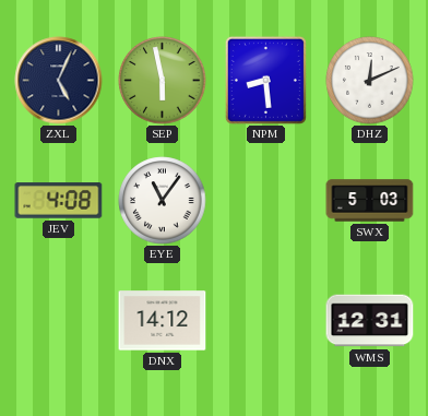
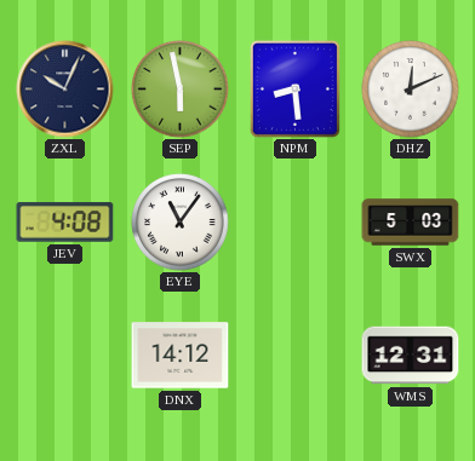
ZXL: 5:04 -> 10:04 (65, 90)
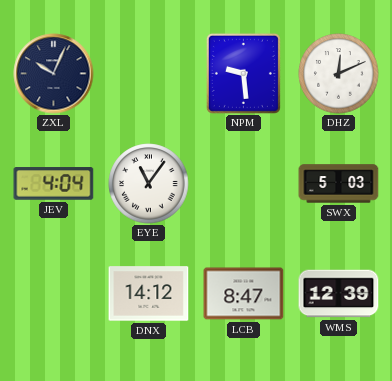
SEP: 5:58 -> none (181, 90)
NPM: 8:29 -> 9:29 (243, 73)
JEV: 4:08 -> 4:04 (54, 184)
LCB: none -> 8:47 (244, 294)
WMS: 12:31 -> 12:39 (339, 294)
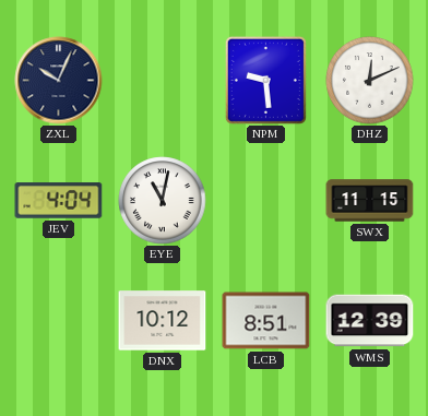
EYE: 11:06 -> 11:02 (163, 201)
SWX: 5:03 -> 11:15 (370, 201)
DNX: 14:12 -> 10:12 (163, 321)
LCB: 8:47 -> 8:51 (266, 321)
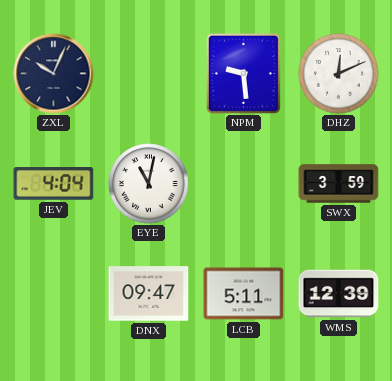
SWX: 11:15 -> 3:59 (339, 184)
DNX: 10:12 -> 09:47 (149, 294)
LCB: 8:51 -> 5:11 (244, 294)
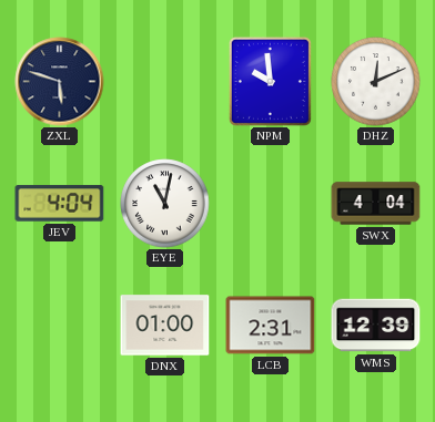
ZXL: 10:04 -> 5:48 (60, 82)
NPM: 9:29 -> 9:59 (270, 81)
SWX: 3:59 -> 4:04 (376, 204)
DNX: 09:47 -> 01:00 (165, 326)
LCB: 5:11 -> 2:31 (271, 326)
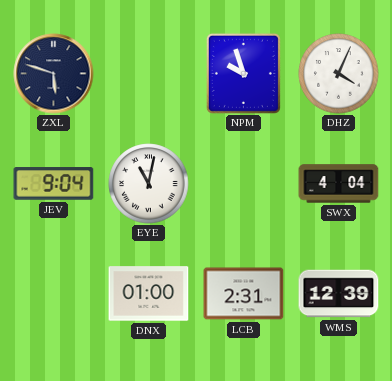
NPM: 9:59 -> 9:57 (243, 73)
DHZ: 12:11 -> 4:04 (339, 74)
JEV: 4:04 -> 9:04 (54, 184)
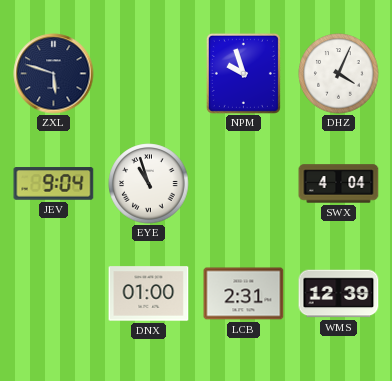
EYE: 11:02 -> 10:57 (149, 184)
